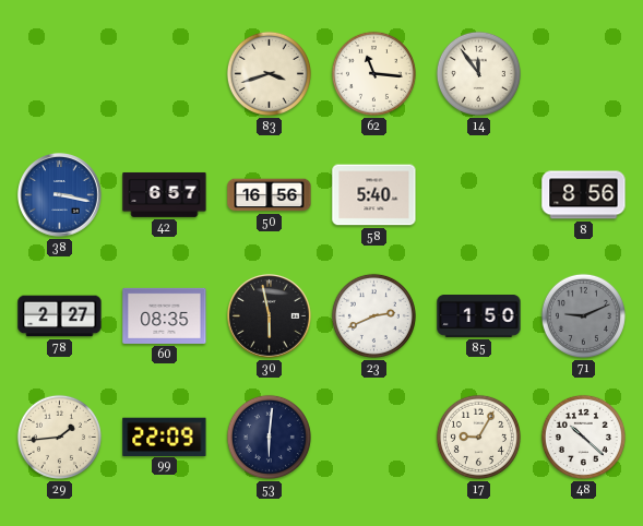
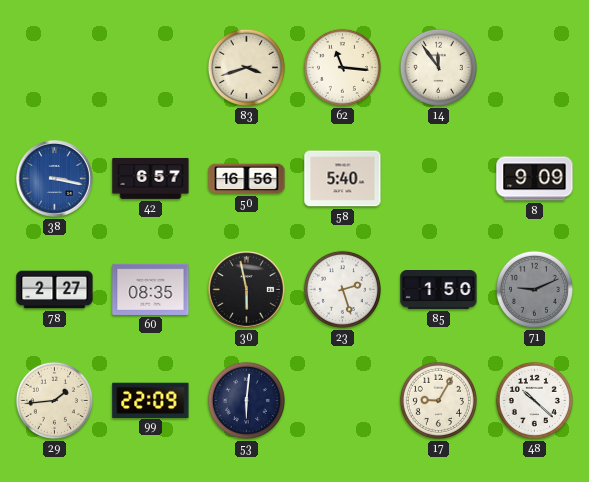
8: 8:56 -> 9:09 (535, 179)
23: 2:41 -> 2:27 (342, 289)
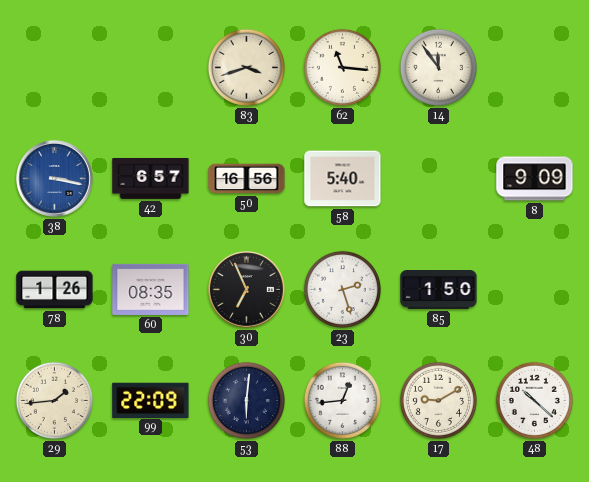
78: 2:27 -> 1:26 (55, 290)
30: 5:58 -> 6:56 (247, 290)
71: 9:11 -> none (534, 289)
88: none -> 12:44 (342, 400)
17: 9:05 -> 9:10 (438, 400)
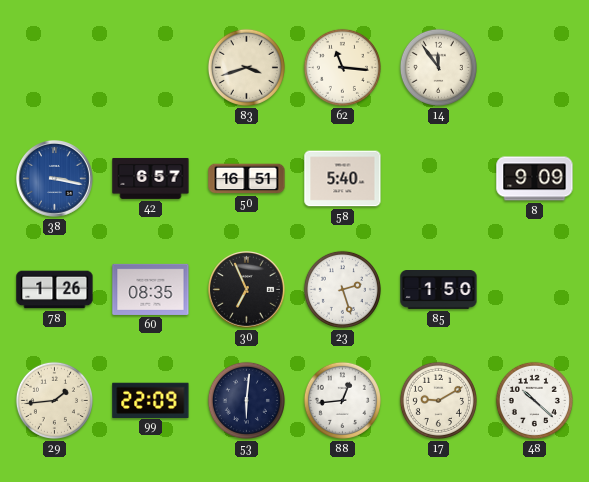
50: 16:56 -> 16:51 (247, 179)
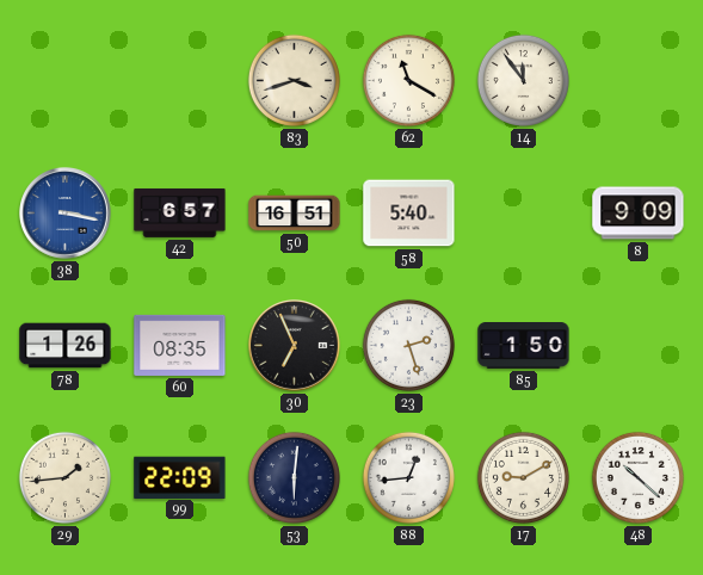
62: 11:16 -> 11:20 (408, 80)
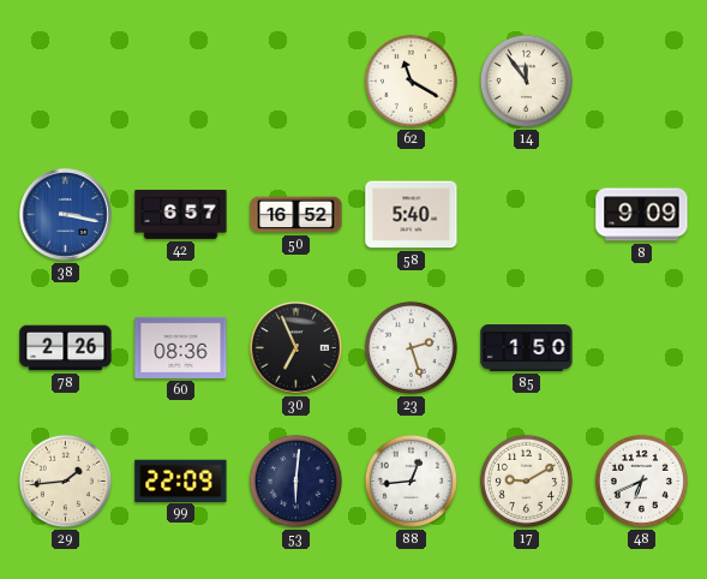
83: 3:42 -> none (294, 80)
50: 16:51 -> 16:52 (296, 215)
78: 1:26 -> 2:26 (66, 348)
60: 08:35 -> 08:36 (181, 347)
48: 10:22 -> 6:41 (641, 480)
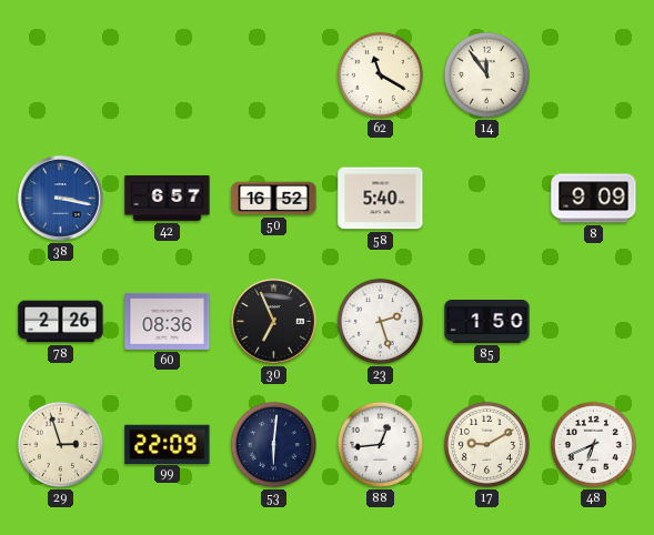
29: 1:44 -> 2:57 (60, 444)
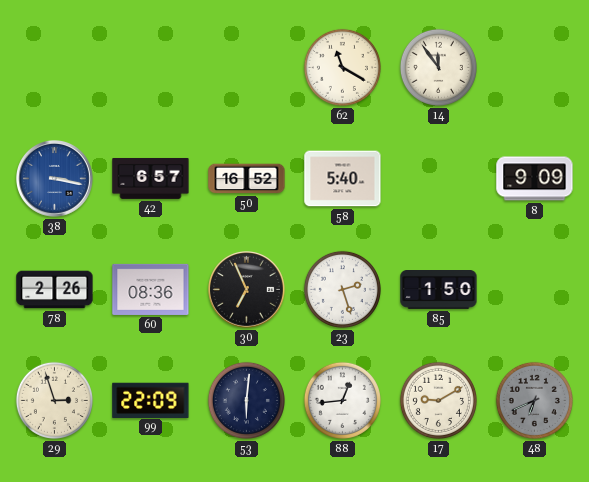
48 dial: white -> grey (534, 400)
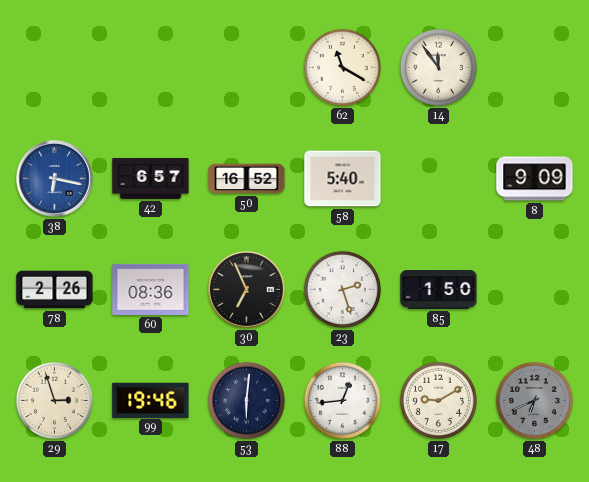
38: 3:17 -> 6:17 (55, 179)
99: 22:09 -> 19:46 (151, 400)
